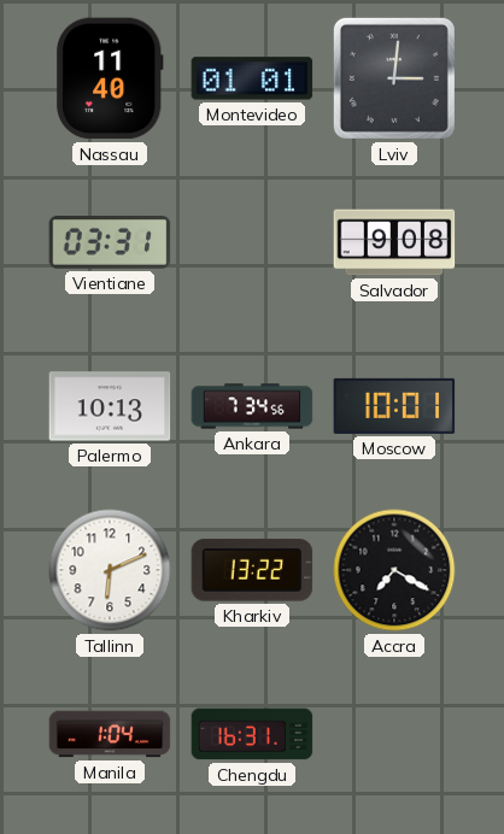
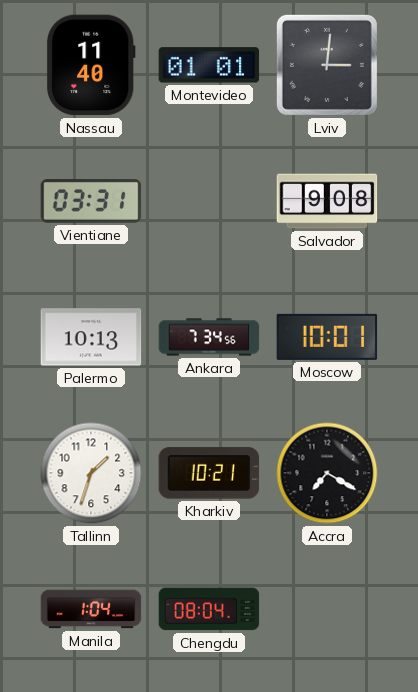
Tallinn: 6:11 -> 1:33 (91, 473)
Kharkiv: 13:22 -> 10:21 (209, 473)
Chengdu: 16:31 -> 08:04 (209, 609)
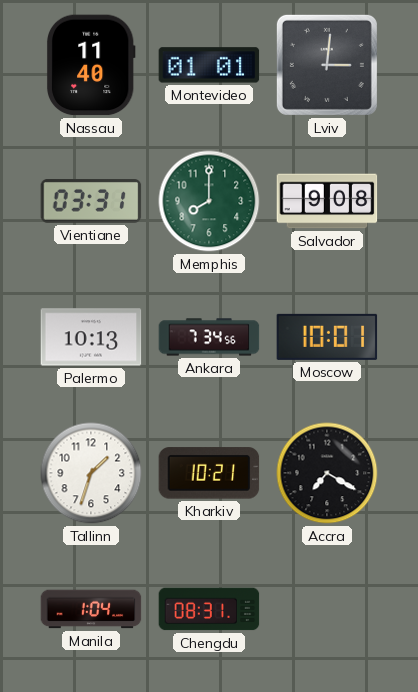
Memphis: none -> 8:00 (209, 201)
Chengdu: 08:04 -> 08:31 (209, 609)
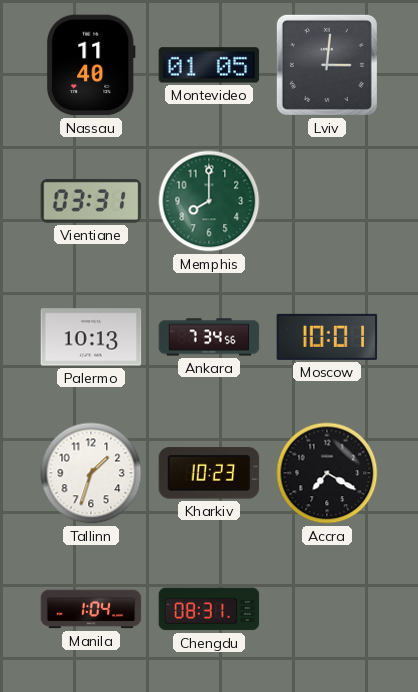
Montevideo: 01:01 -> 01:05 (209, 65)
Salvador: 9:08 -> none (327, 201)
Kharkiv: 10:21 -> 10:23 (209, 473)
